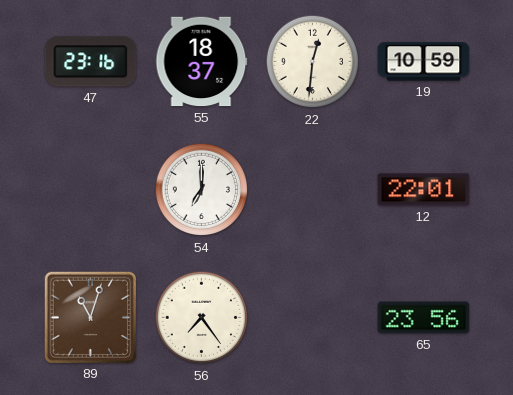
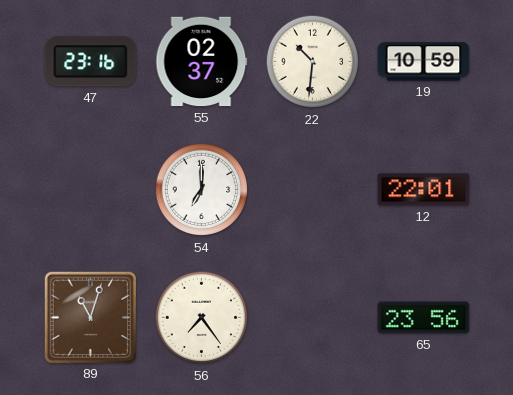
55: 18:37 -> 02:37 (202, 62)
22: 12:31 -> 10:31 (313, 62)
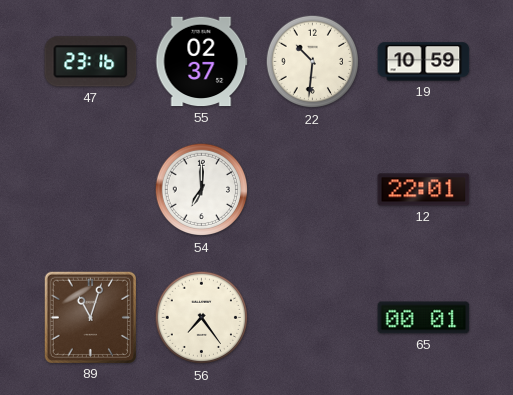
65: 23:56 -> 00:01 (424, 318)
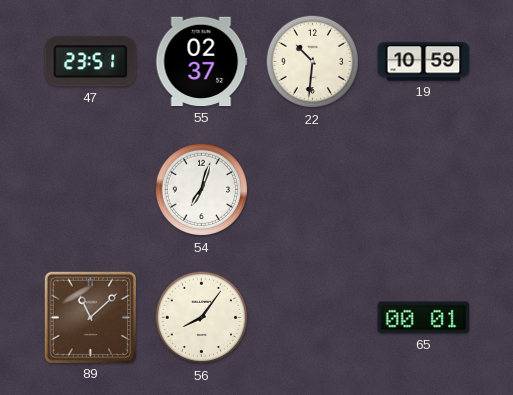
47: 23:16 -> 23:51 (91, 62)
54: 7:00 -> 7:03 (202, 190)
12: 22:01 -> none (424, 190)
89: 11:03 -> 11:08 (90, 317)
56: 7:24 -> 8:06 (202, 318)
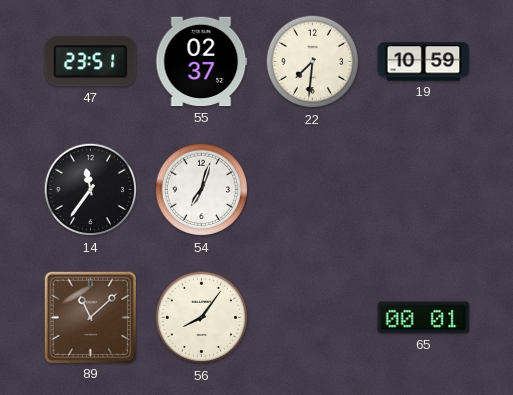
22: 10:31 -> 7:31 (313, 62)
14: none -> 11:36 (91, 190)
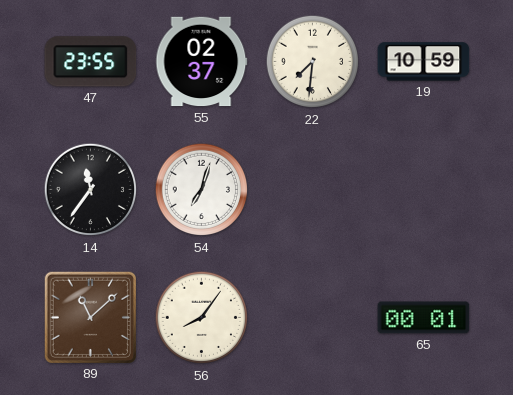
47: 23:51 -> 23:55 (91, 62)
